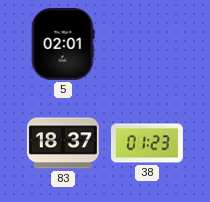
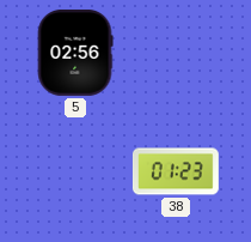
5: 02:01 -> 02:56 (75, 53)
83: 18:37 -> none (63, 143)
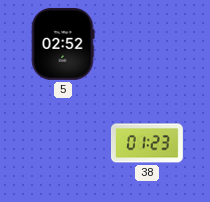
5: 02:56 -> 02:52 (63, 44)
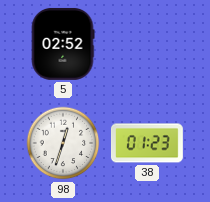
98: none -> 12:33 (63, 143)
